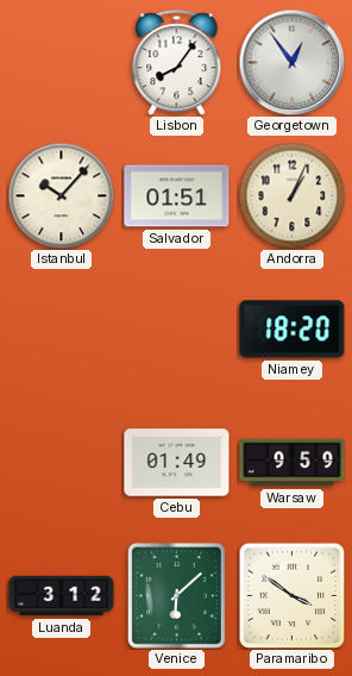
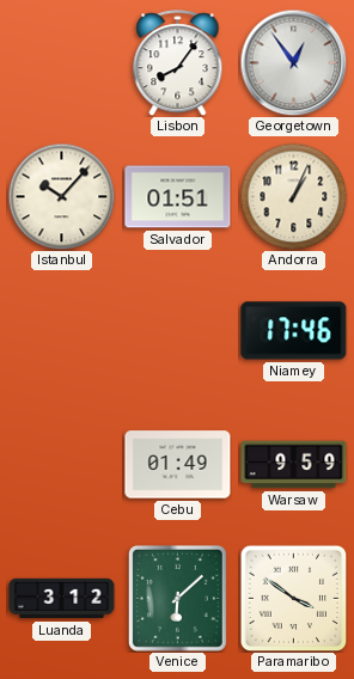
Niamey: 18:20 -> 17:46 (294, 331)
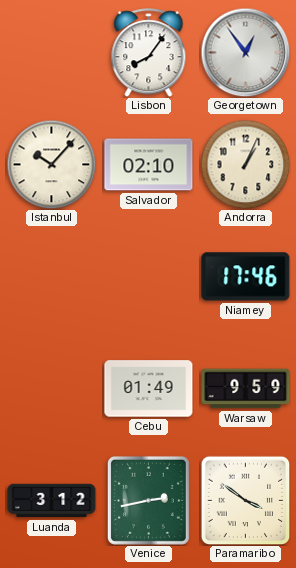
Salvador: 01:51 -> 02:10 (149, 165)
Venice: 6:08 -> 2:43 (148, 500)
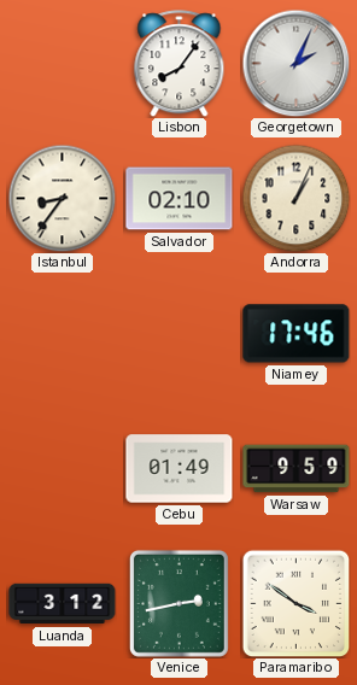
Georgetown: 12:54 -> 2:04 (295, 63)
Istanbul: 10:07 -> 8:36 (62, 198)
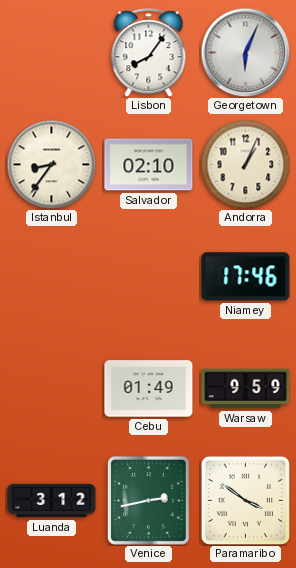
Georgetown: 2:04 -> 6:04 (245, 52)
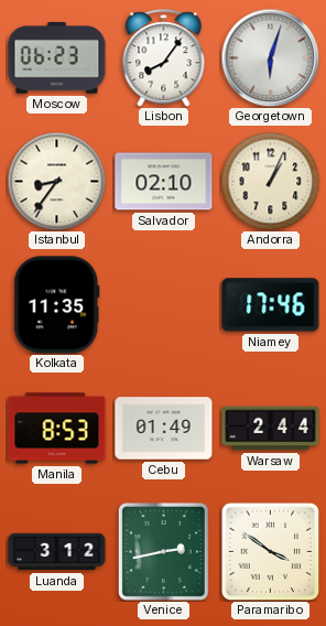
Moscow: none -> 06:23 (57, 58)
Georgetown: 6:04 -> 6:03 (270, 57)
Kolkata: none -> 11:35 (57, 305)
Manila: none -> 8:53 (57, 429)
Warsaw: 9:59 -> 2:44 (271, 429)
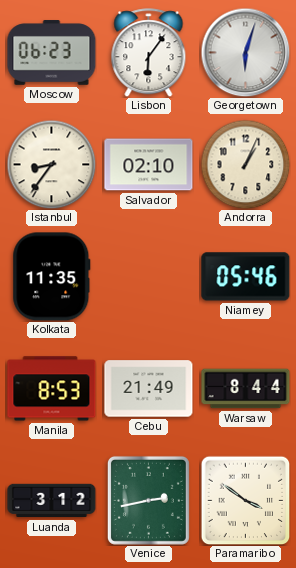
Lisbon: 8:06 -> 6:06 (149, 53)
Niamey: 17:46 -> 05:46 (246, 277)
Cebu: 01:49 -> 21:49 (149, 389)
Warsaw: 2:44 -> 8:44 (246, 389)
